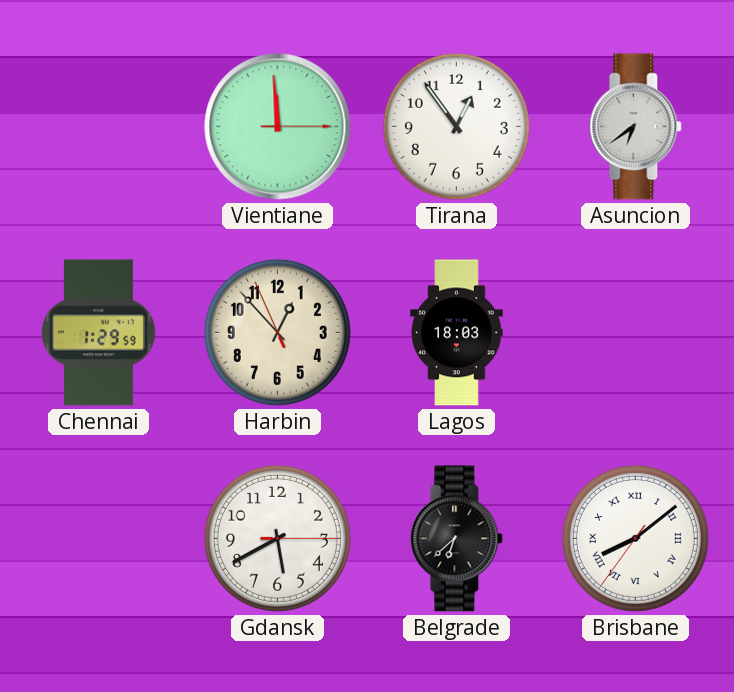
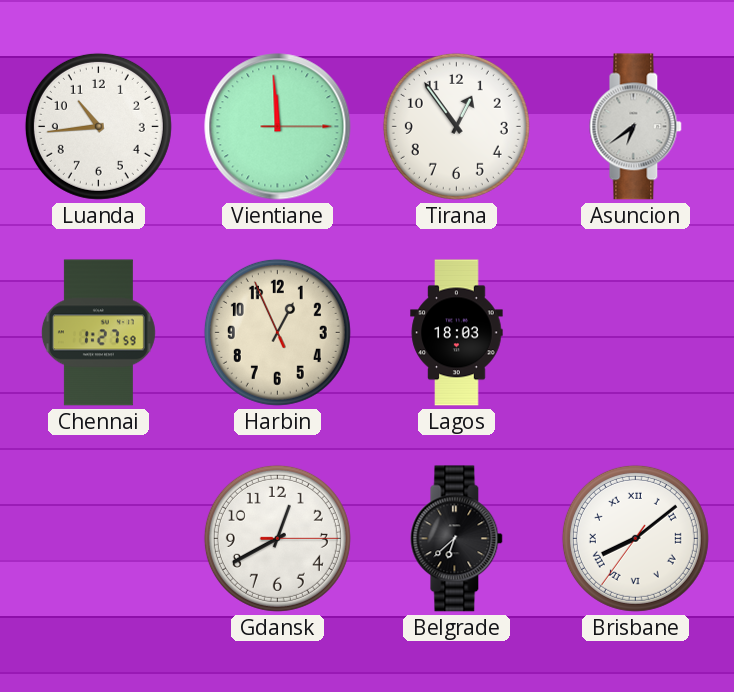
Luanda: none -> 10:44 (98, 126)
Chennai: 1:29 -> 1:27 (98, 333)
Harbin: 12:52 -> 12:55 (277, 332)
Gdansk: 5:40 -> 12:40 (277, 538)
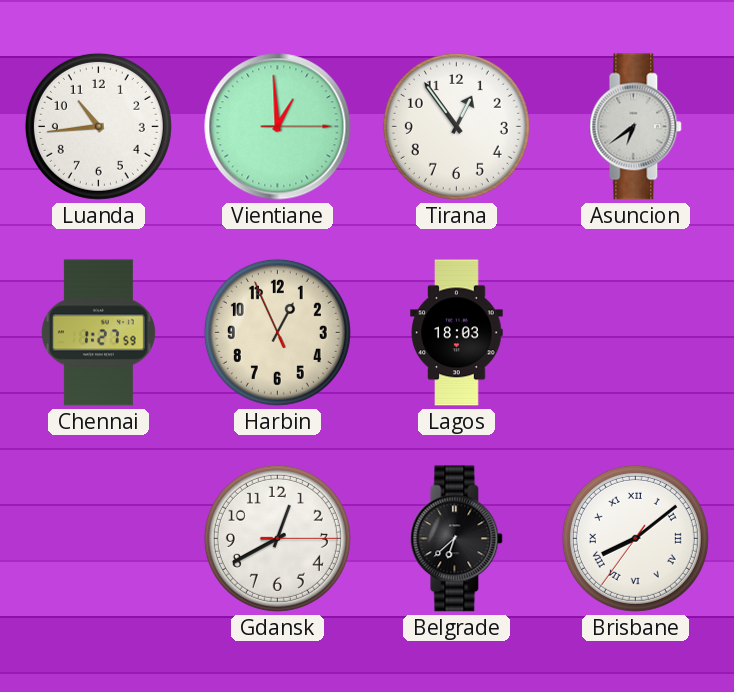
Vientiane: 11:59 -> 12:59 (278, 127)
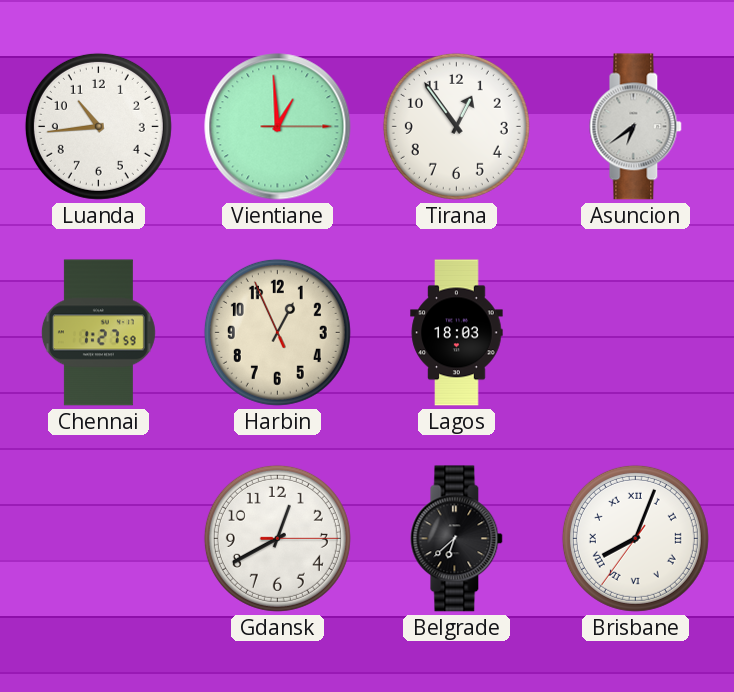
Brisbane: 8:08 -> 8:03 (635, 538)
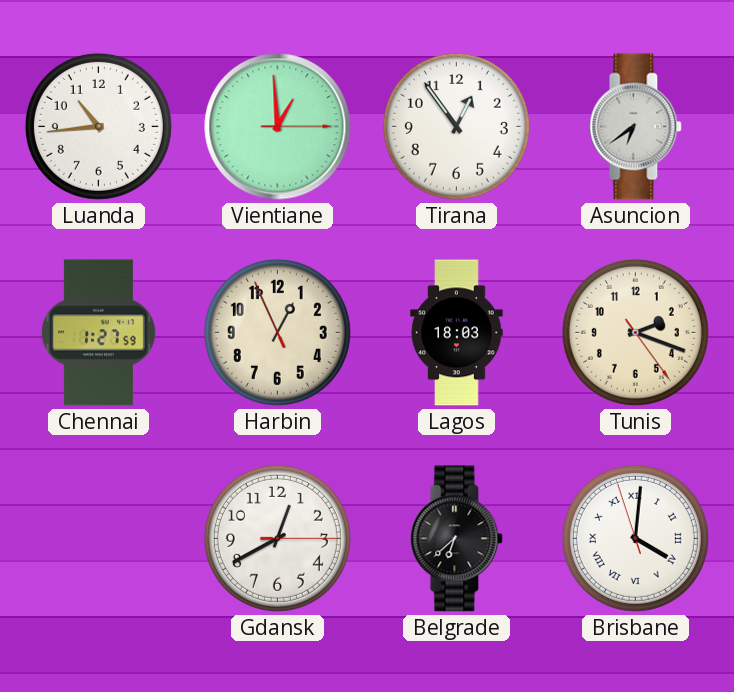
Tunis: none -> 2:18 (635, 332)
Brisbane: 8:03 -> 4:00 (635, 538)
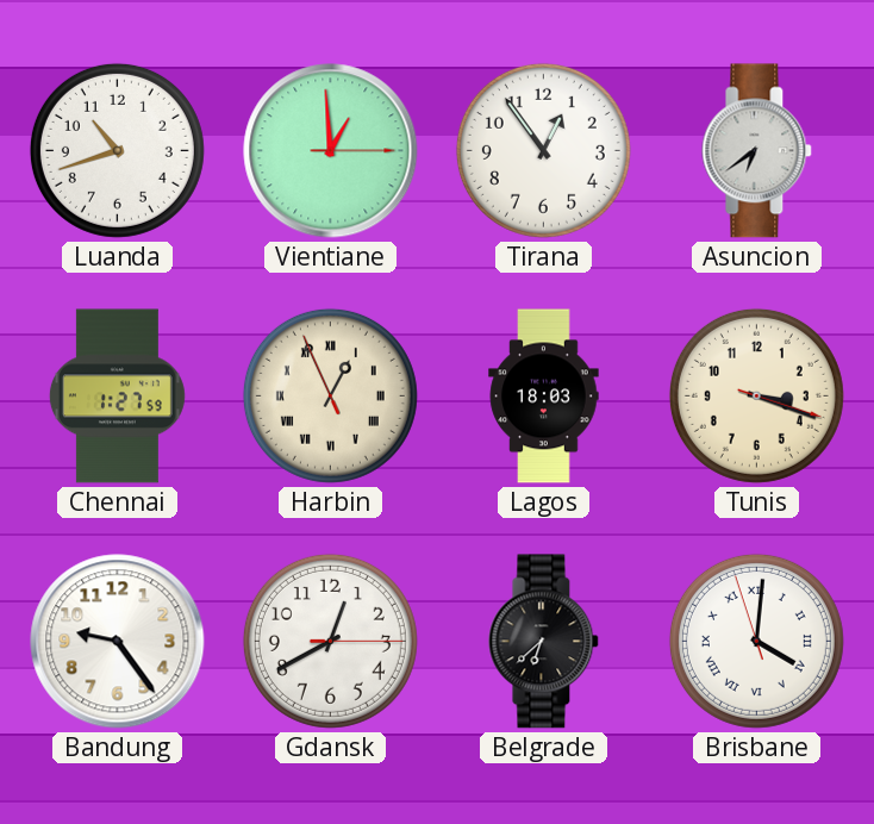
Luanda: 10:44 -> 10:42 (117, 150)
Harbin numerals: Arabic -> Roman (330, 395)
Tunis: 2:18 -> 3:18 (756, 395)
Bandung: none -> 9:24 (118, 642)
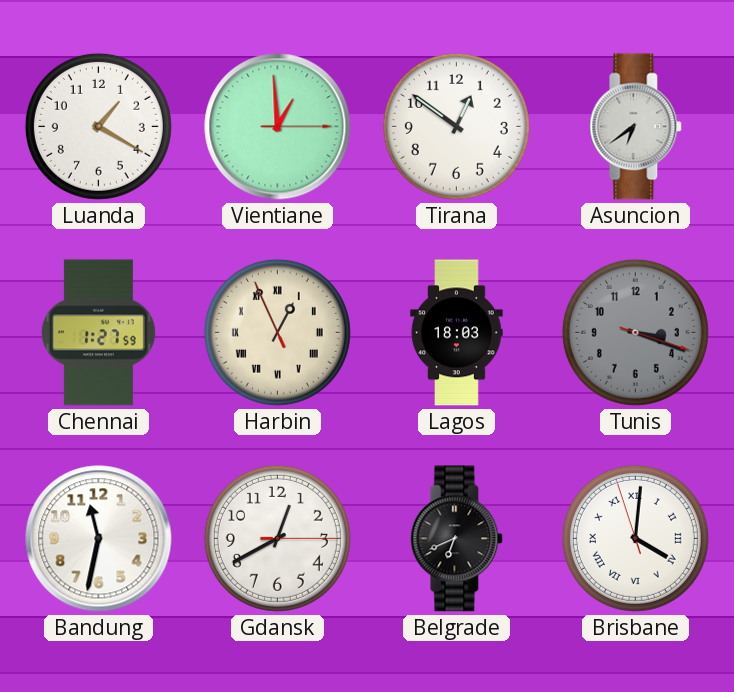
Luanda: 10:42 -> 1:20 (98, 126)
Tirana: 12:54 -> 12:51 (456, 126)
Tunis dial: cream -> grey (635, 332)
Bandung: 9:24 -> 11:32 (99, 539)
Belgrade: 6:38 -> 6:41 (457, 539)
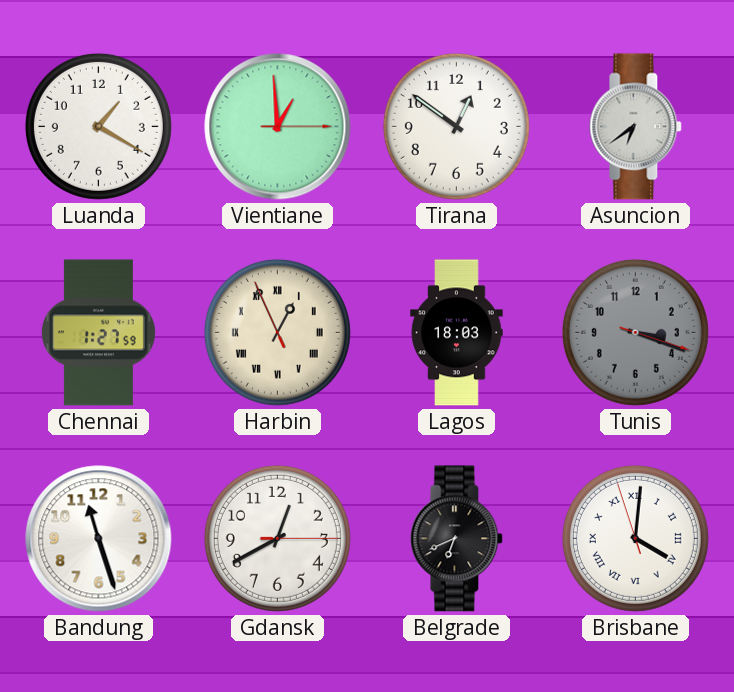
Bandung: 11:32 -> 11:27 (99, 539)
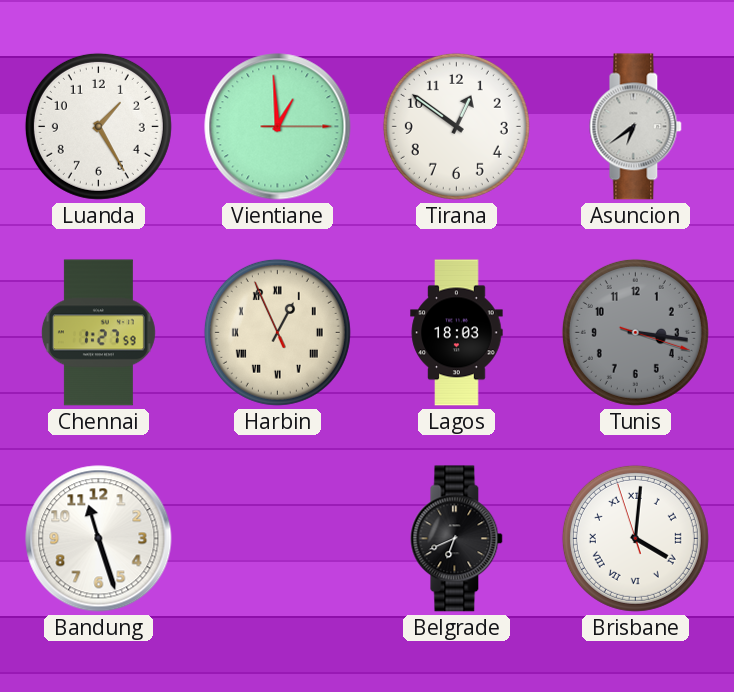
Luanda: 1:20 -> 1:25 (98, 126)
Tunis: 3:18 -> 3:16 (635, 332)
Gdansk: 12:40 -> none (277, 538)
